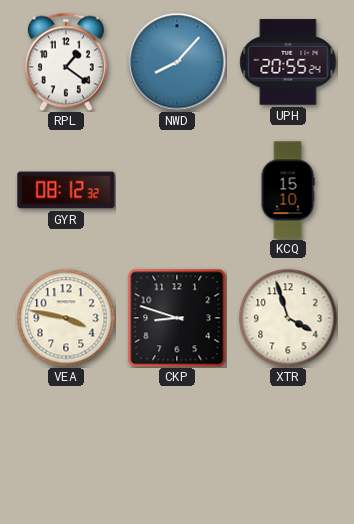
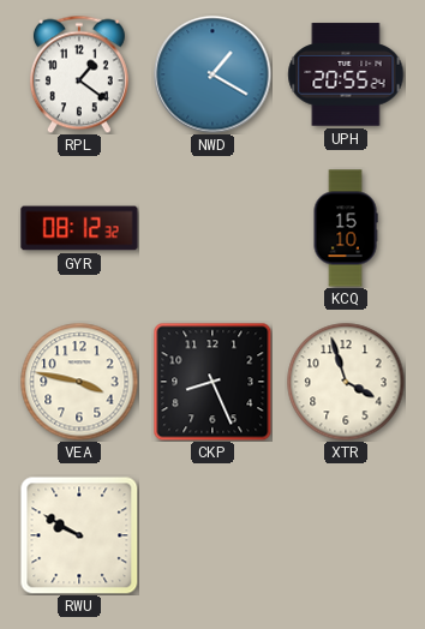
NWD: 8:07 -> 1:20 (212, 74)
CKP: 8:48 -> 8:26 (212, 382)
RWU: none -> 9:50 (79, 535)
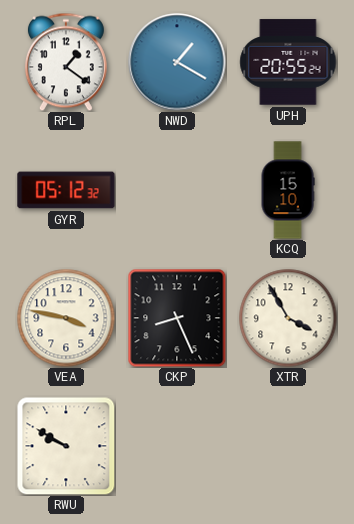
GYR: 08:12 -> 05:12 (66, 190)
XTR: 3:57 -> 3:55 (288, 318)
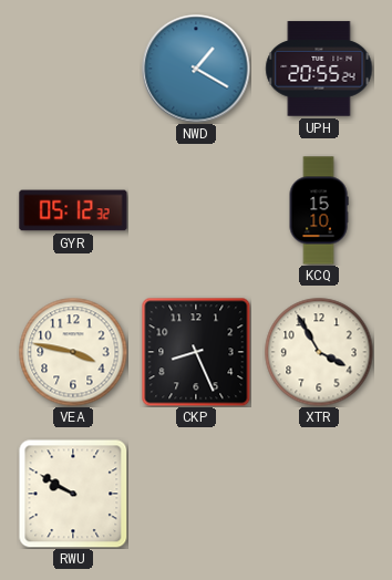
RPL: 1:21 -> none (66, 62)
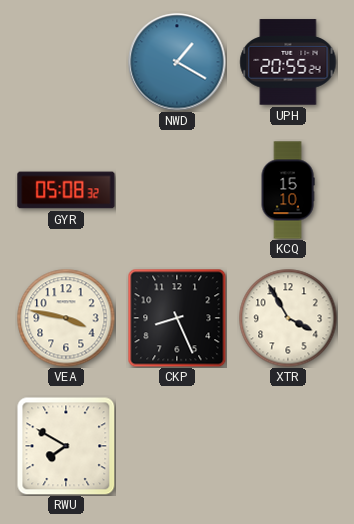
GYR: 05:12 -> 05:08 (66, 190)
RWU: 9:50 -> 7:50 (66, 446)
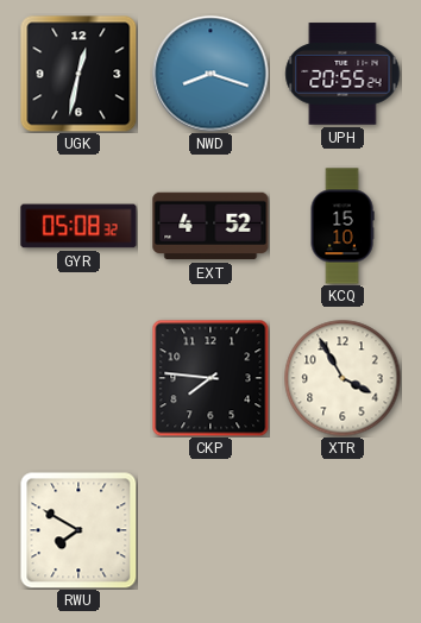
UGK: none -> 12:32 (78, 74)
NWD: 1:20 -> 8:18 (211, 74)
EXT: none -> 4:52 (211, 226)
VEA: 3:47 -> none (66, 318)
CKP: 8:26 -> 7:46 (211, 378)
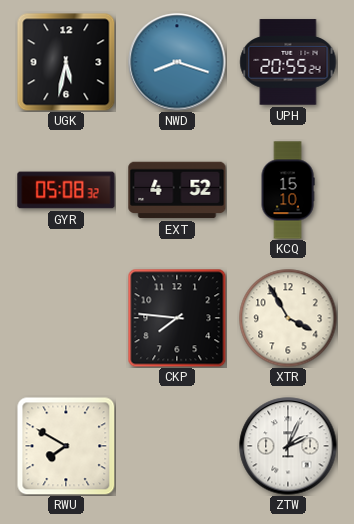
UGK: 12:32 -> 5:32 (66, 62)
ZTW: none -> 2:04 (288, 446)
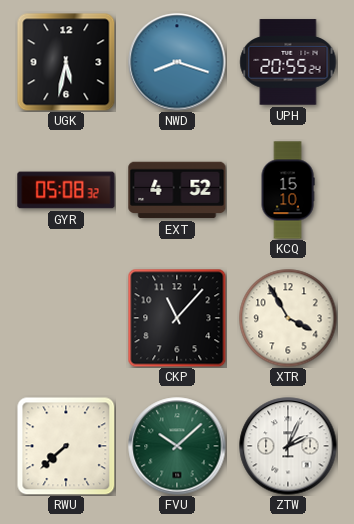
CKP: 7:46 -> 11:07 (177, 318)
RWU: 7:50 -> 7:38 (66, 446)
FVU: none -> 10:08 (177, 446)
